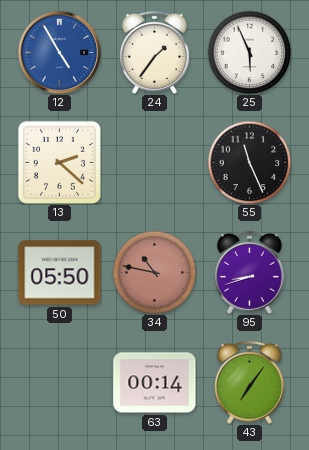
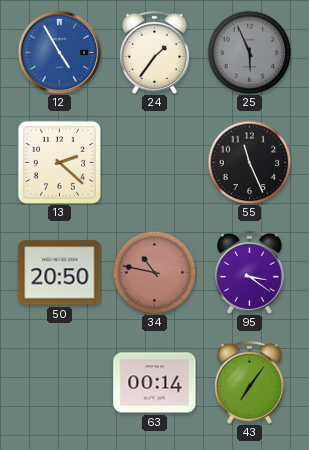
25 dial: white -> grey (249, 52)
50: 05:50 -> 20:50 (60, 273)
95: 8:42 -> 3:21 (249, 272)
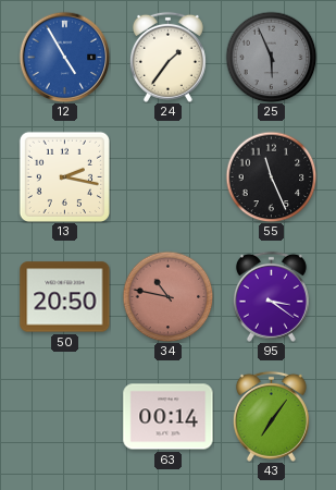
13: 2:22 -> 2:17 (64, 176)
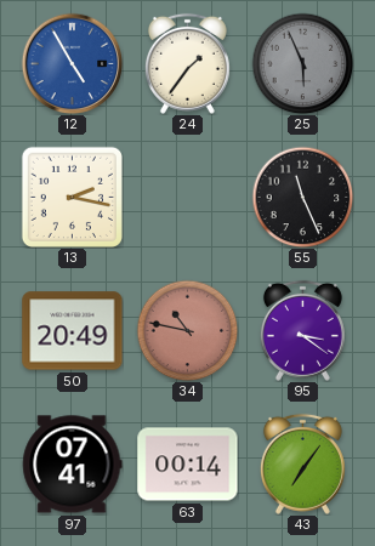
50: 20:50 -> 20:49 (73, 331)
97: none -> 07:41 (73, 465)
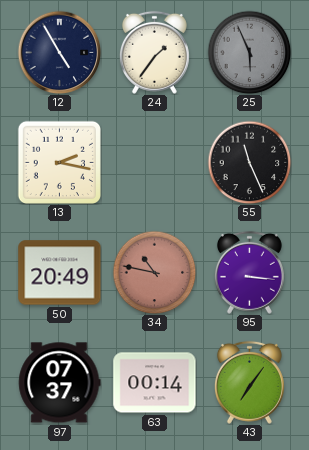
12 dial: blue -> navy (59, 52)
95: 3:21 -> 3:16 (249, 272)
97: 07:41 -> 07:37 (60, 383)
